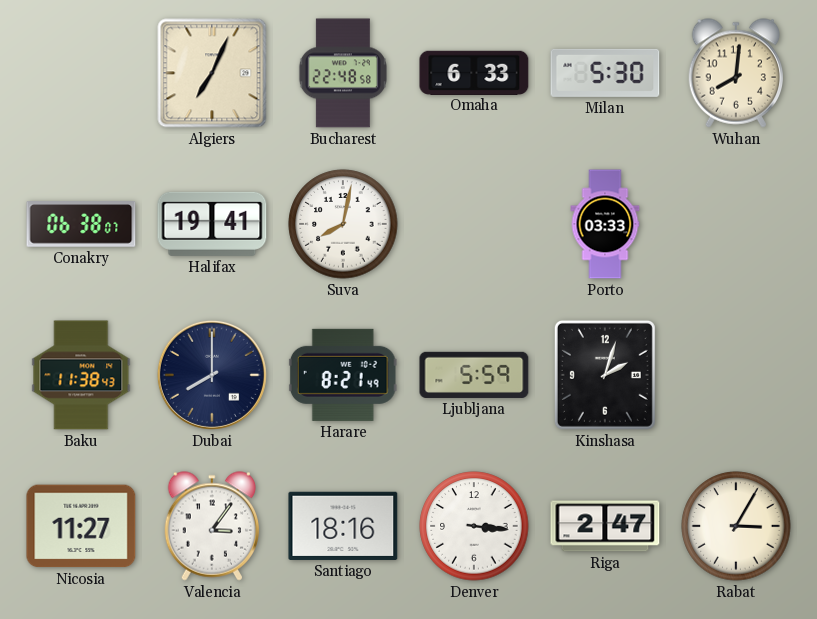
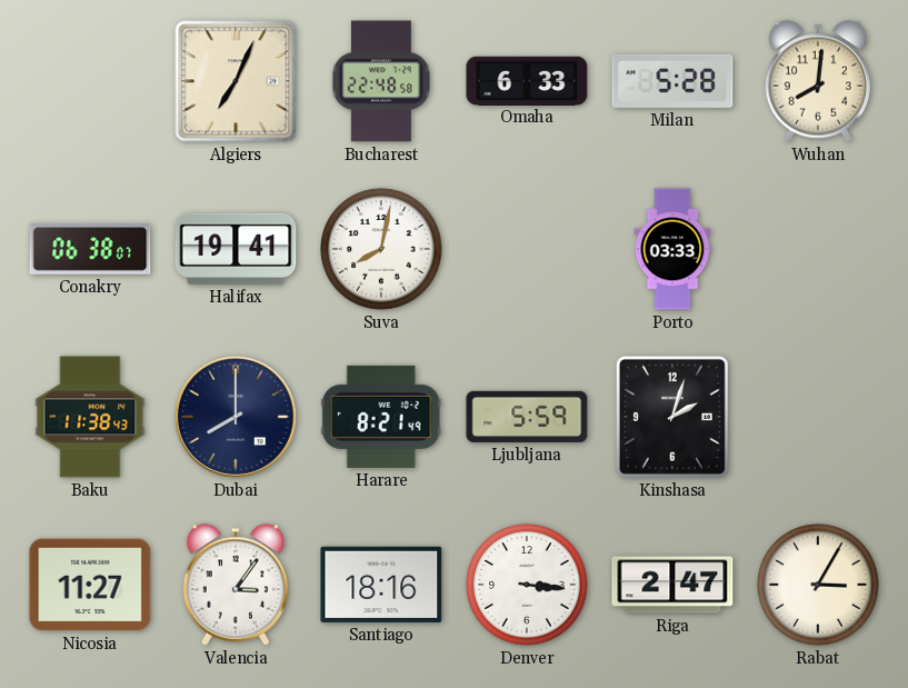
Milan: 5:30 -> 5:28 (672, 81)
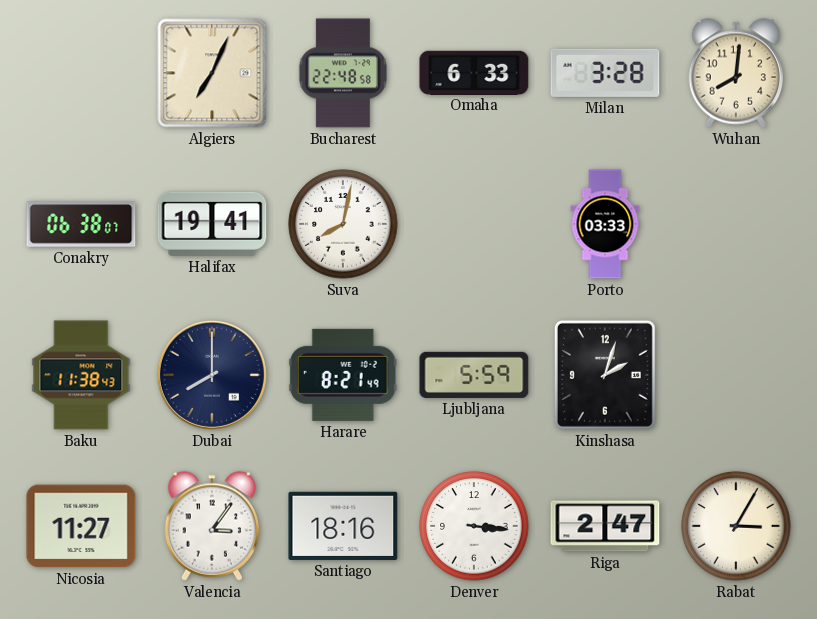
Milan: 5:28 -> 3:28 (605, 73)
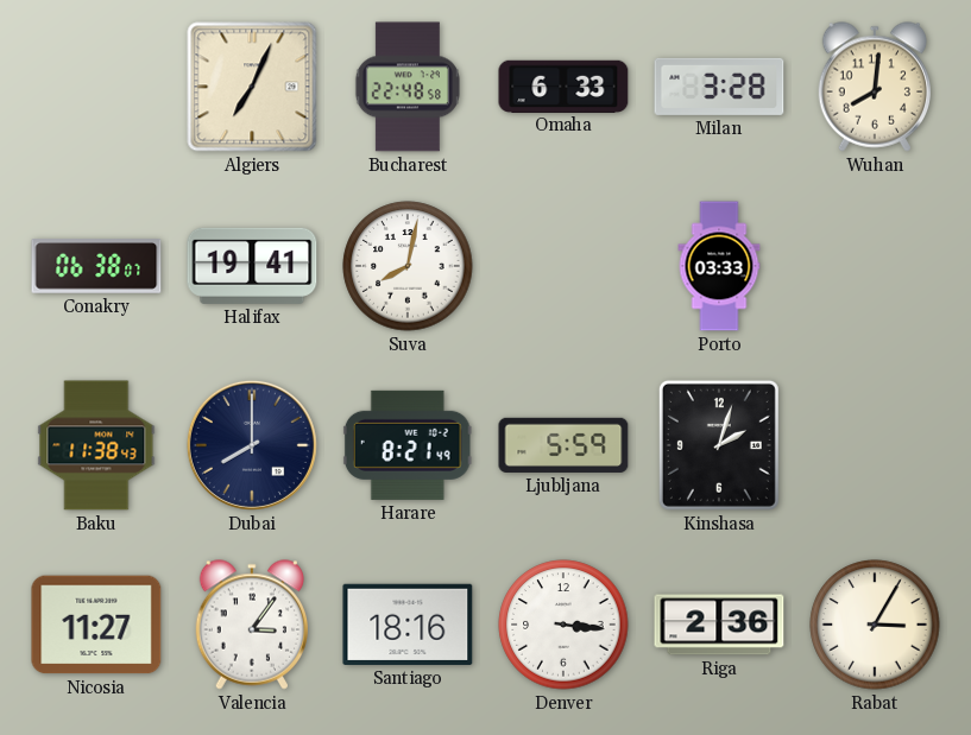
Riga: 2:47 -> 2:36 (719, 625)
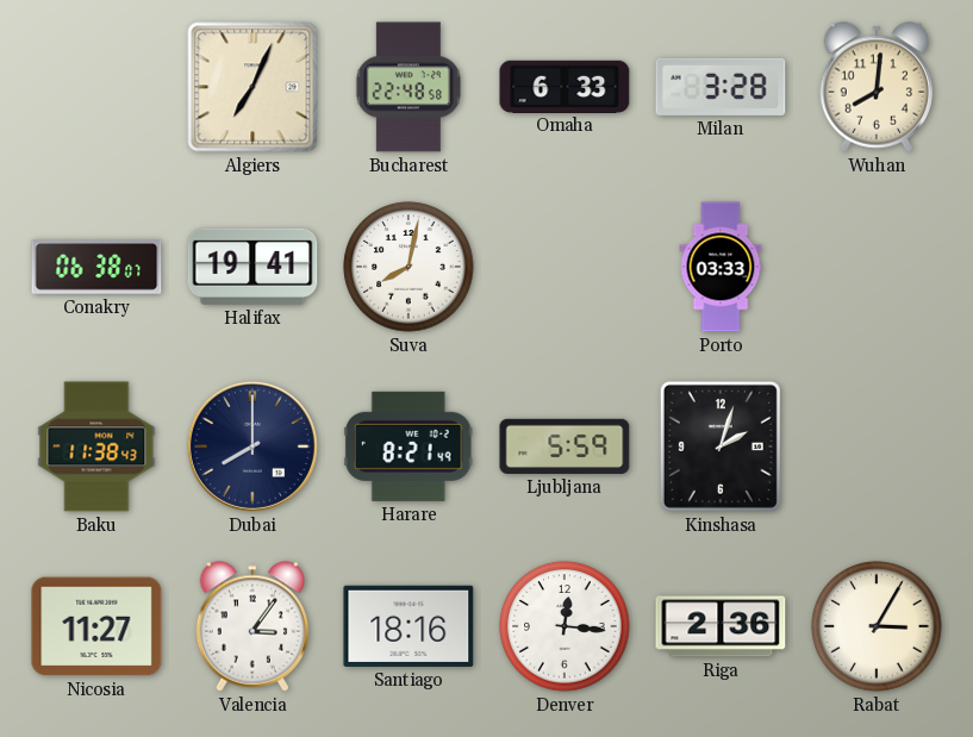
Denver: 3:16 -> 12:16 (565, 626)
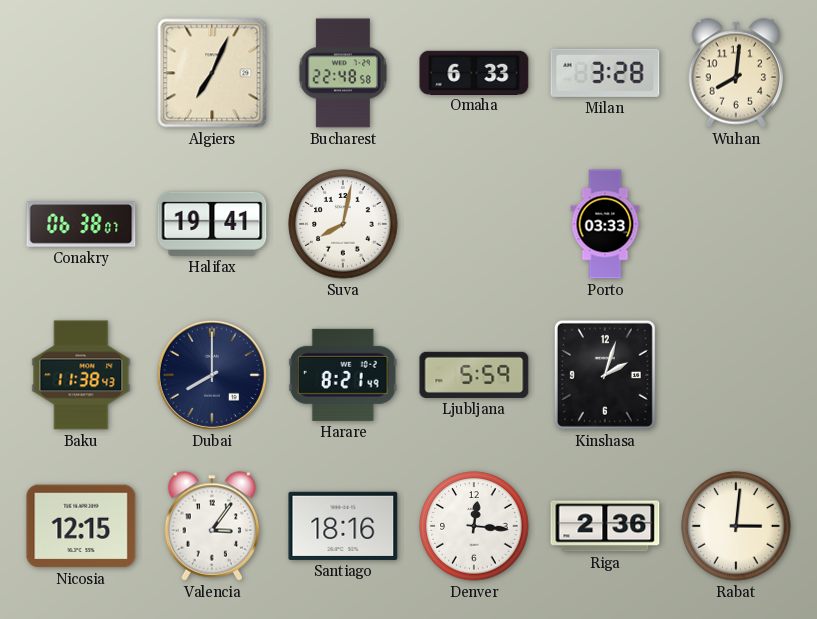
Nicosia: 11:27 -> 12:15 (81, 526)
Rabat: 3:05 -> 3:01 (736, 526)
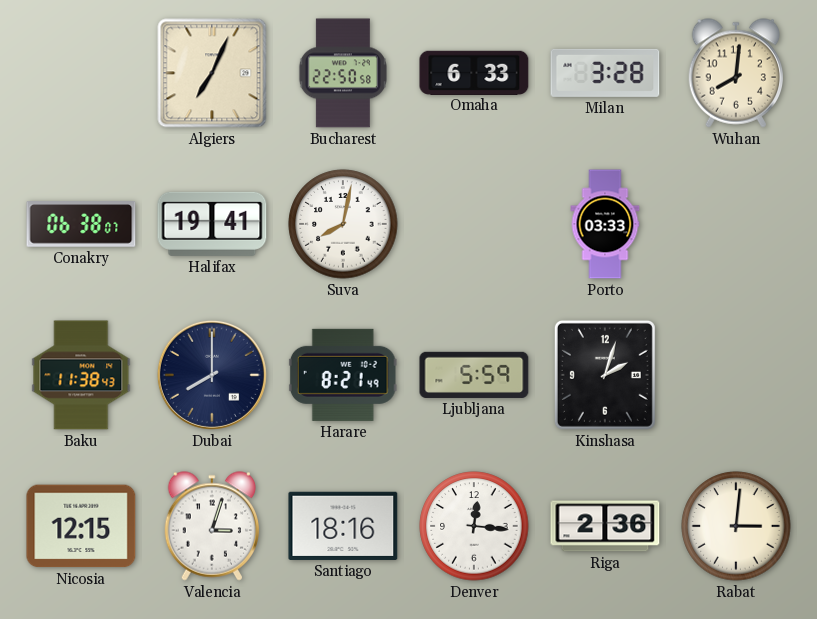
Bucharest: 22:48 -> 22:50 (343, 73)
Valencia: 3:06 -> 3:03 (211, 526)
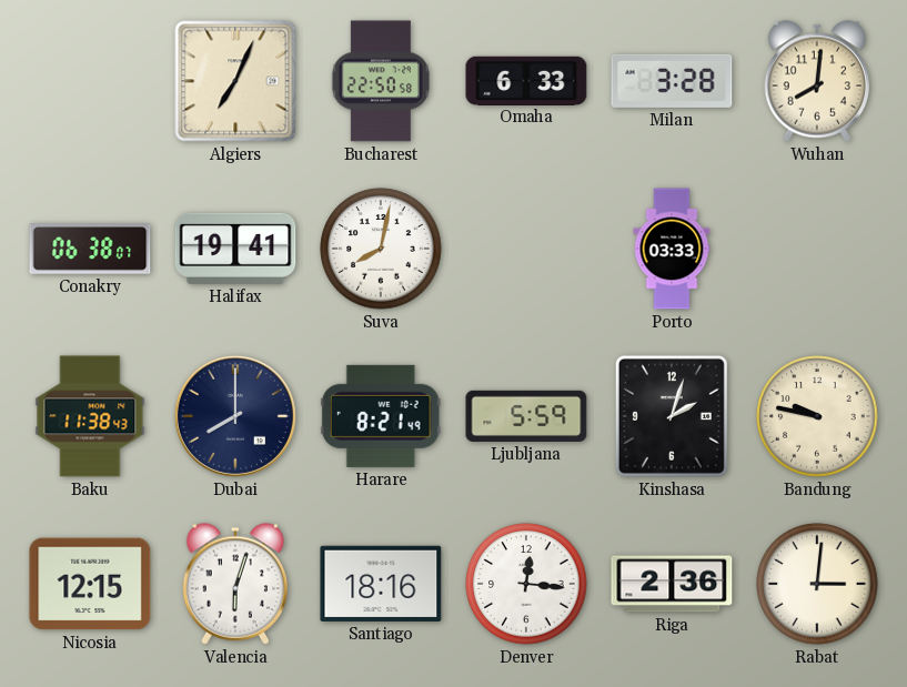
Bandung: none -> 9:47 (817, 416)
Valencia: 3:03 -> 6:03 (234, 584)
